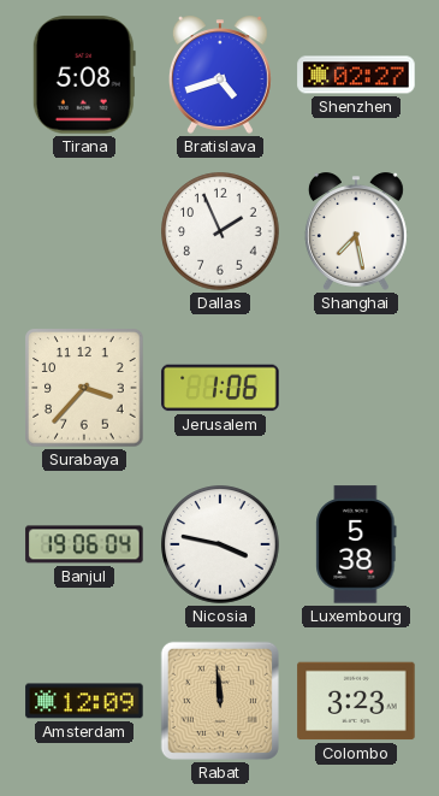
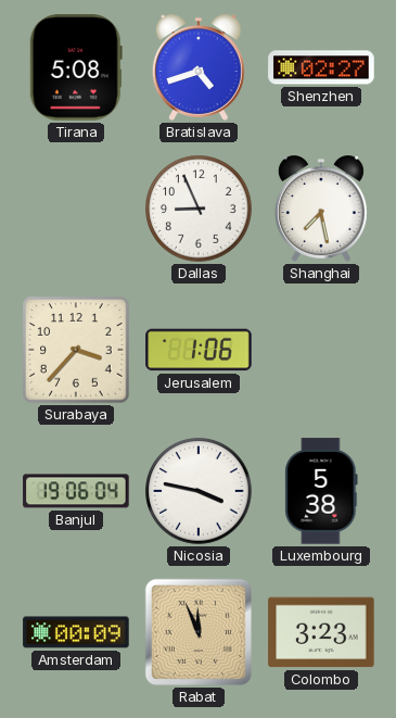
Dallas: 1:56 -> 8:56 (199, 209)
Amsterdam: 12:09 -> 00:09 (76, 632)
Rabat: 11:59 -> 11:56 (199, 632)
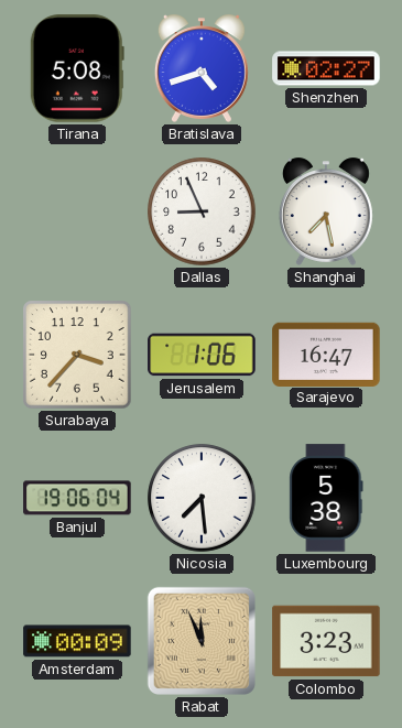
Sarajevo: none -> 16:47 (326, 354)
Nicosia: 3:47 -> 7:29 (202, 498)
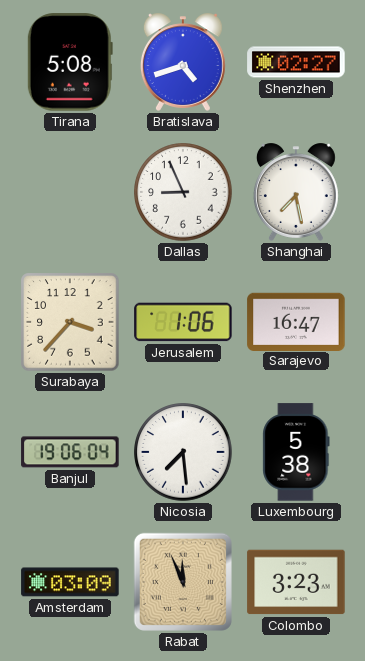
Amsterdam: 00:09 -> 03:09 (70, 582)
